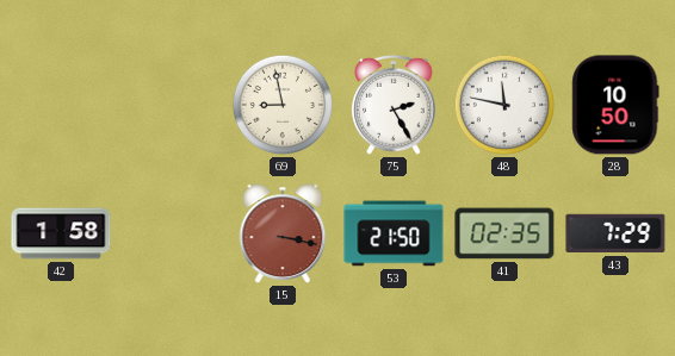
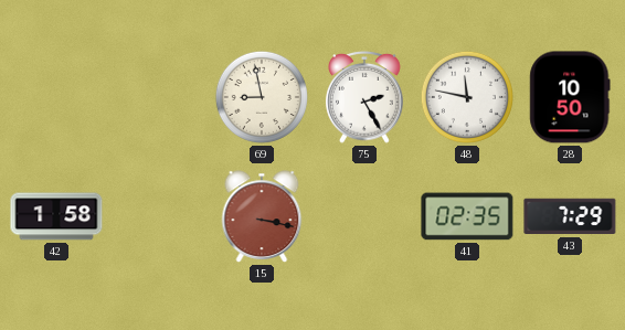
53: 21:50 -> none (394, 233)
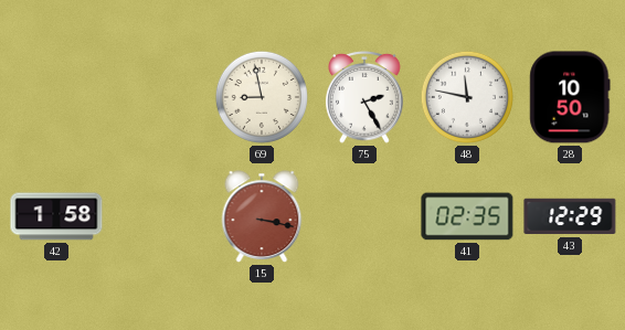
43: 7:29 -> 12:29 (570, 216)
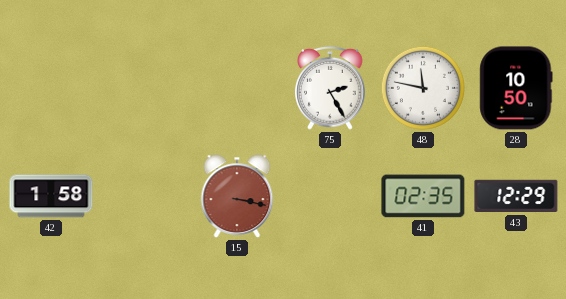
69: 8:58 -> none (262, 97)
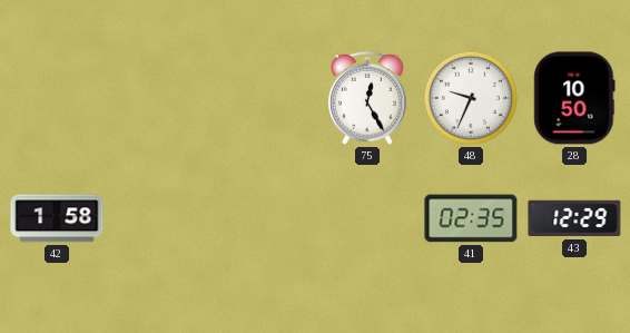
75: 2:25 -> 12:25 (367, 98)
48: 11:47 -> 9:34 (471, 98)
15: 3:17 -> none (237, 196)
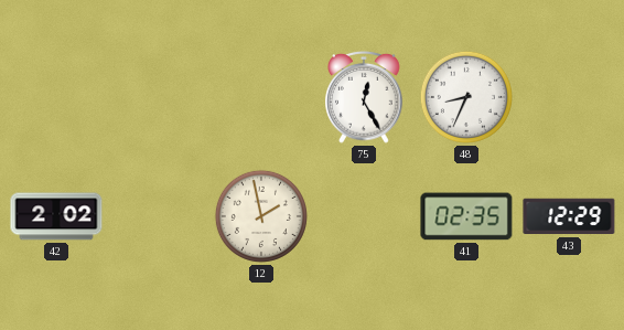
48: 9:34 -> 8:34 (466, 97)
28: 10:50 -> none (574, 98)
42: 1:58 -> 2:02 (56, 216)
12: none -> 1:58 (261, 216)
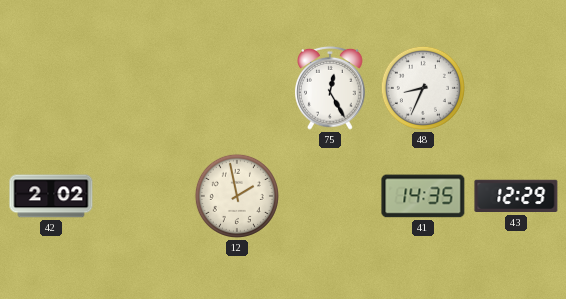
41: 02:35 -> 14:35 (423, 196)
